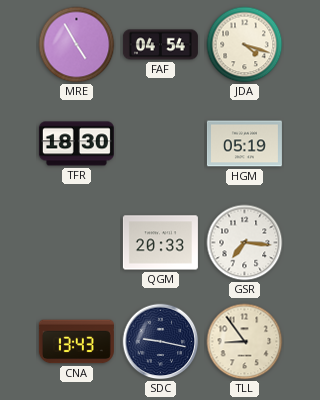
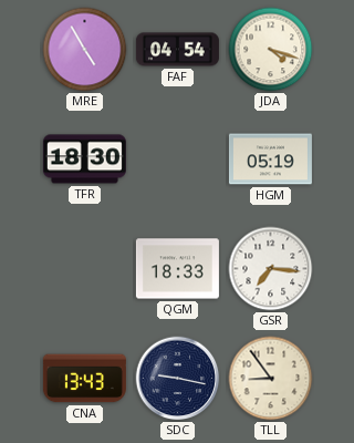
QGM: 20:33 -> 18:33 (177, 269)
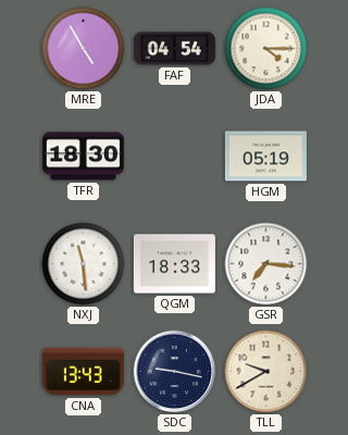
JDA: 4:18 -> 4:15 (266, 49)
NXJ: none -> 11:29 (84, 264)
TLL: 8:54 -> 9:40 (266, 372)
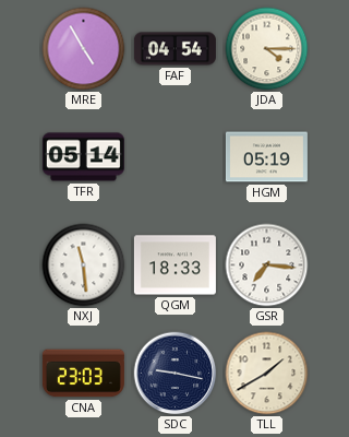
TFR: 18:30 -> 05:14 (83, 157)
CNA: 13:43 -> 23:03 (83, 374)
TLL: 9:40 -> 1:40 (267, 374)
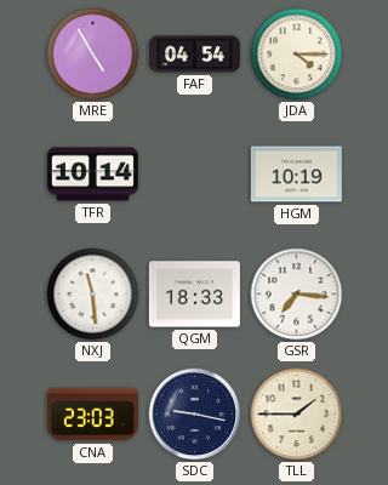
TFR: 05:14 -> 10:14 (92, 175)
HGM: 05:19 -> 10:19 (296, 175)
TLL: 1:40 -> 1:45 (297, 415)
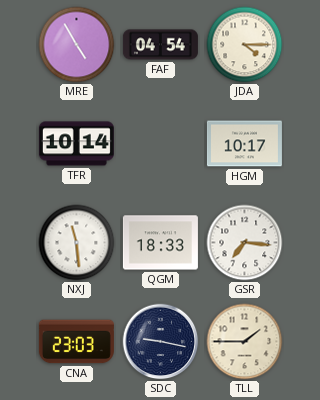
HGM: 10:19 -> 10:17 (244, 144)
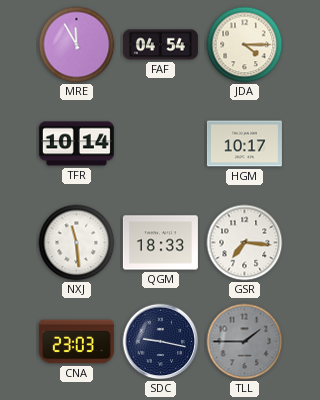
MRE: 4:55 -> 11:55 (77, 45)
TLL dial: cream -> grey (245, 342)
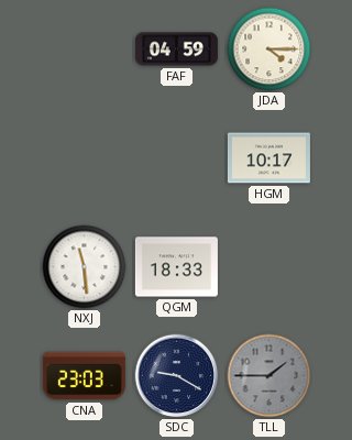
MRE: 11:55 -> none (77, 45)
FAF: 04:54 -> 04:59 (176, 50)
TFR: 10:14 -> none (76, 144)
GSR: 7:16 -> none (245, 243)
SDC: 9:17 -> 9:20 (177, 376)
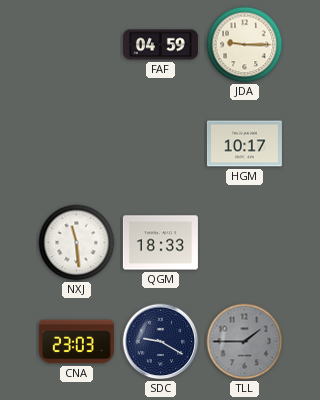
JDA: 4:15 -> 9:15 (245, 45)
